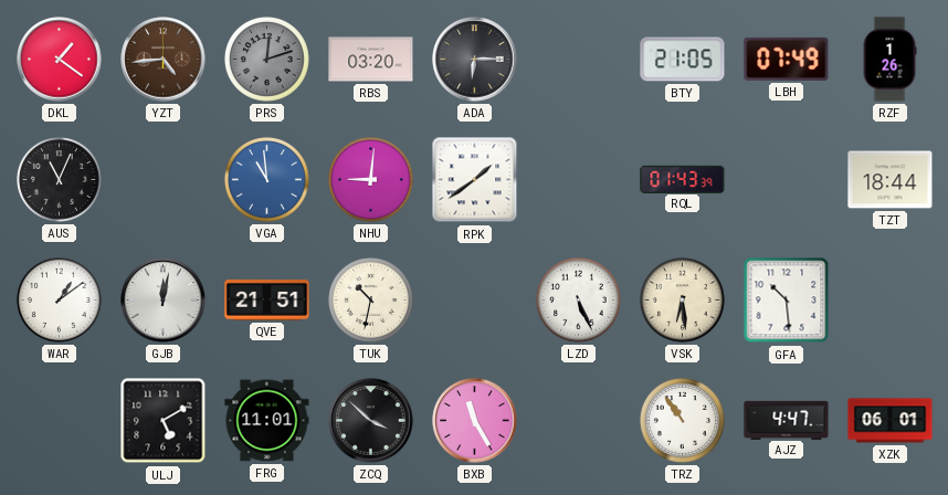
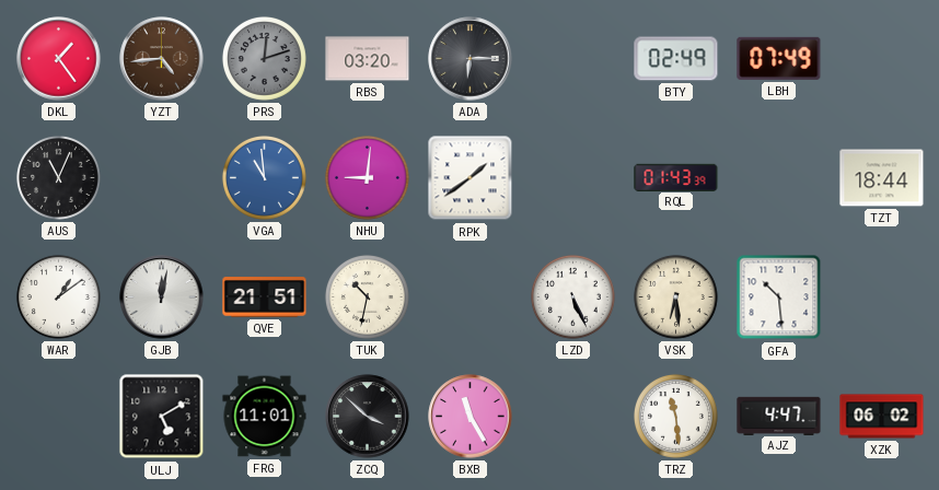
DKL: 1:21 -> 1:24 (59, 59)
BTY: 21:05 -> 02:49 (676, 59)
RZF: 1:26 -> none (889, 60)
TRZ: 10:54 -> 11:29 (675, 416)
XZK: 06:01 -> 06:02 (882, 417)
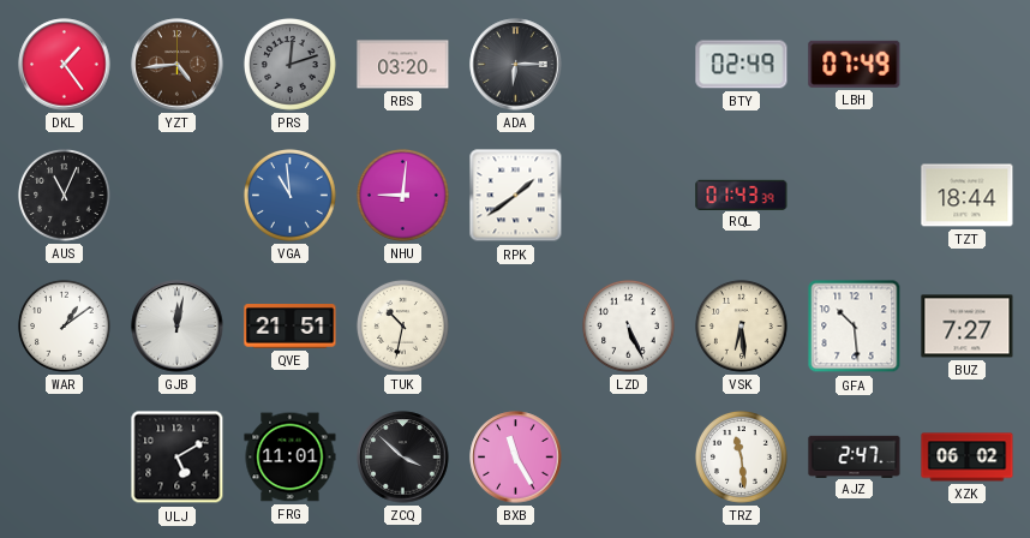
BUZ: none -> 7:27 (968, 327)
AJZ: 4:47 -> 2:47 (855, 456)
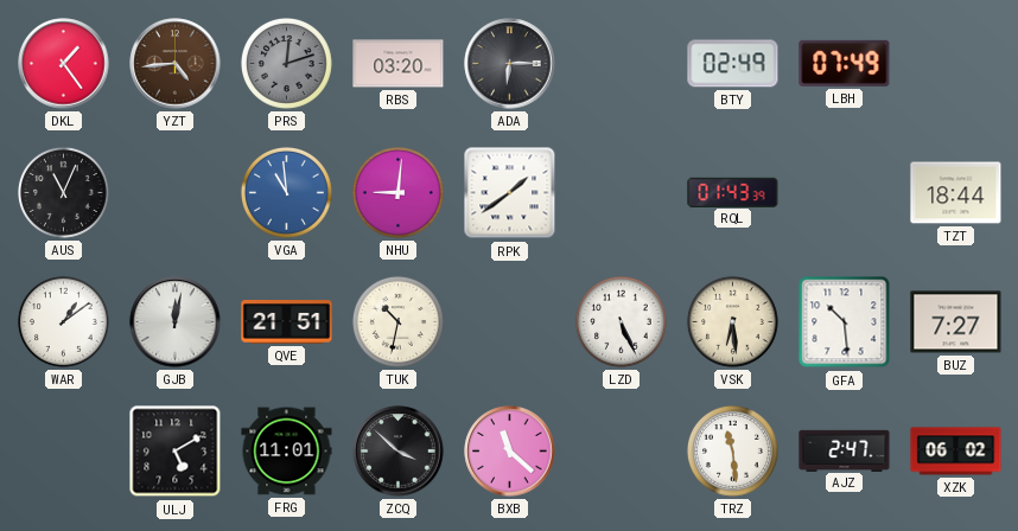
BXB: 11:25 -> 11:22 (510, 452)
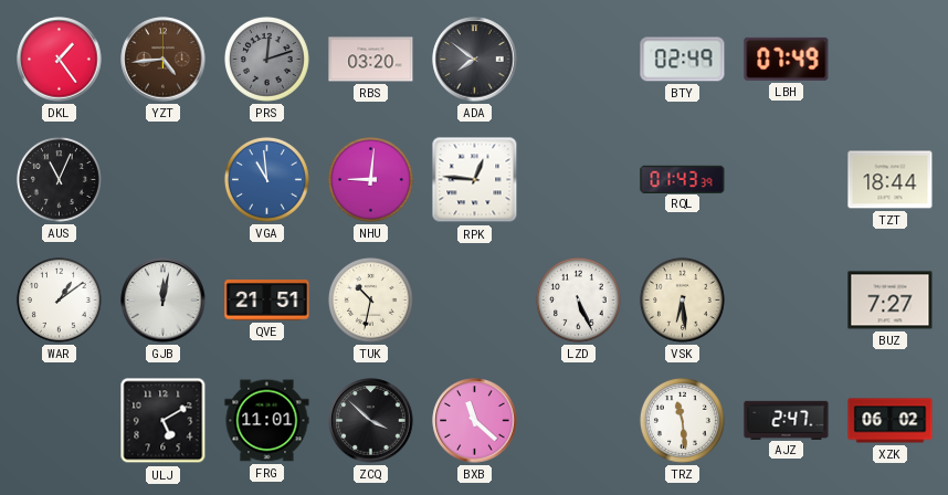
ADA: 6:15 -> 7:51 (475, 60)
RPK: 1:39 -> 12:46 (475, 180)
GFA: 10:29 -> none (845, 322)
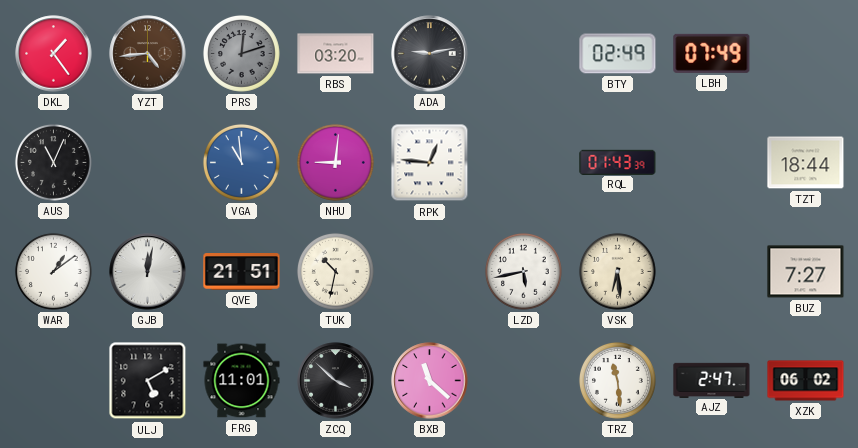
ADA: 7:51 -> 9:13 (430, 54)
LZD: 5:26 -> 5:43 (523, 271)
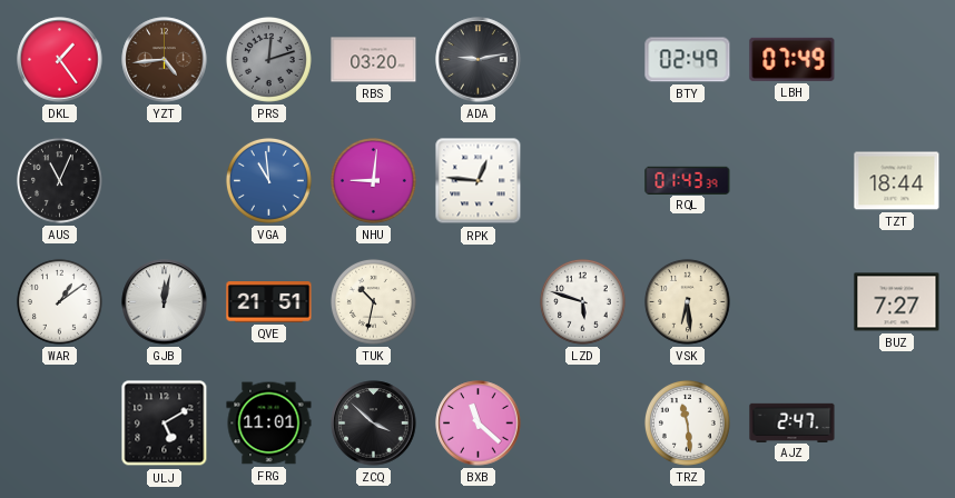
LZD: 5:43 -> 5:48 (582, 301)
XZK: 06:02 -> none (806, 381)
